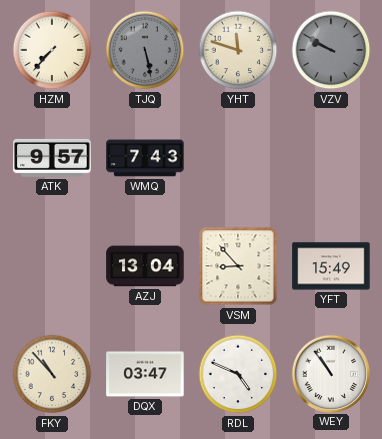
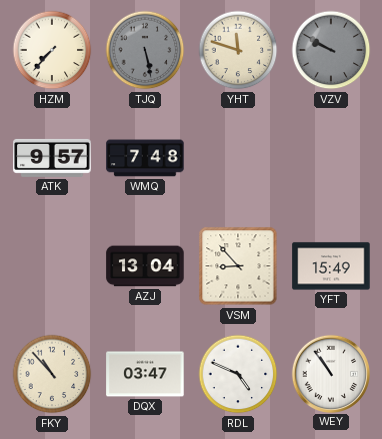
WMQ: 7:43 -> 7:48 (145, 158)
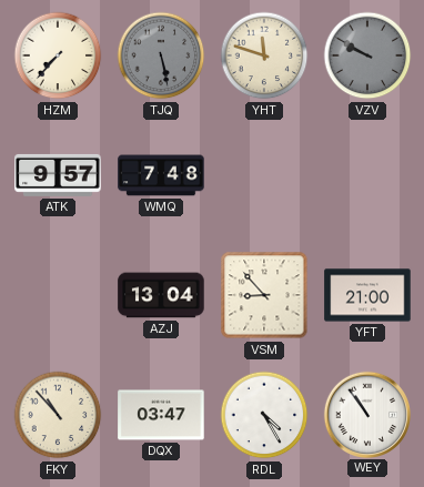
YFT: 15:49 -> 21:00 (367, 295)
RDL: 4:49 -> 4:25 (264, 415)
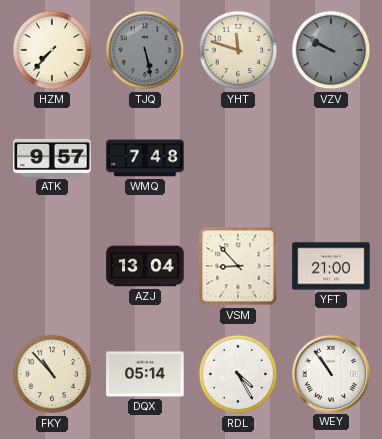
DQX: 03:47 -> 05:14 (145, 374)
